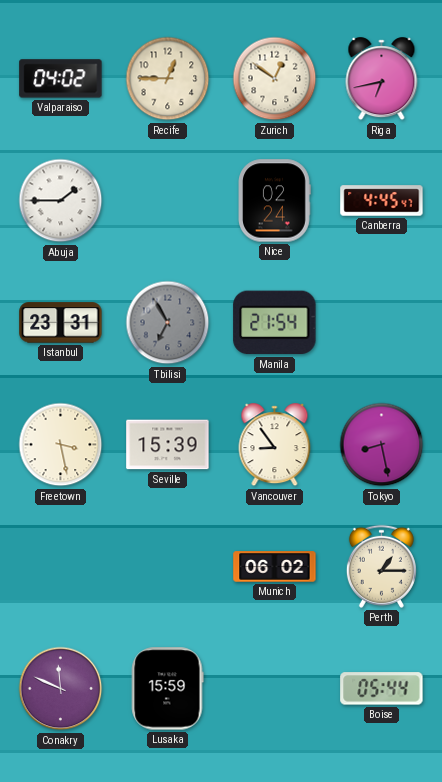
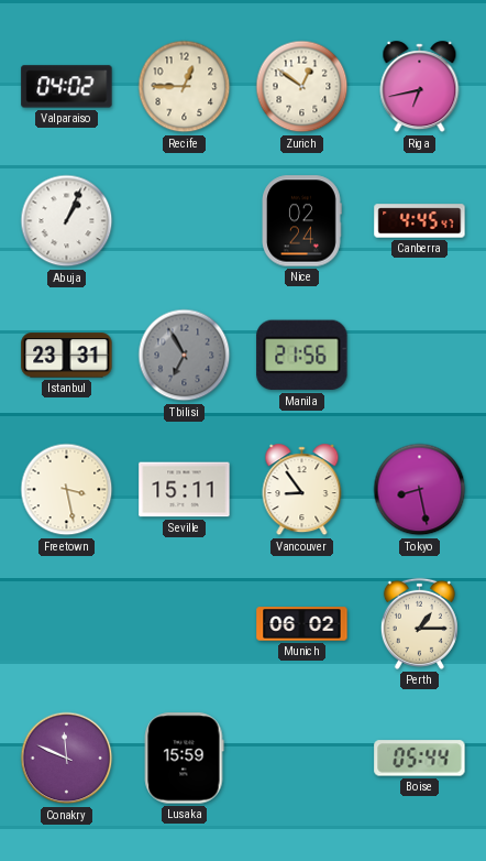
Abuja: 1:45 -> 1:04 (67, 221)
Manila: 21:54 -> 21:56 (302, 356)
Seville: 15:39 -> 15:11 (185, 490)
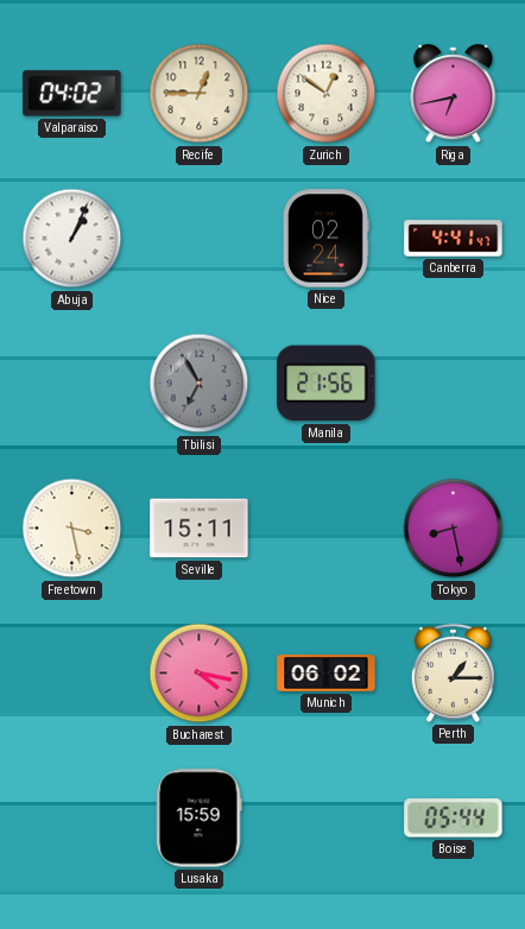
Canberra: 4:45 -> 4:41 (454, 239)
Istanbul: 23:31 -> none (67, 356)
Vancouver: 8:54 -> none (302, 490)
Bucharest: none -> 4:17 (200, 674)
Conakry: 11:49 -> none (67, 759)
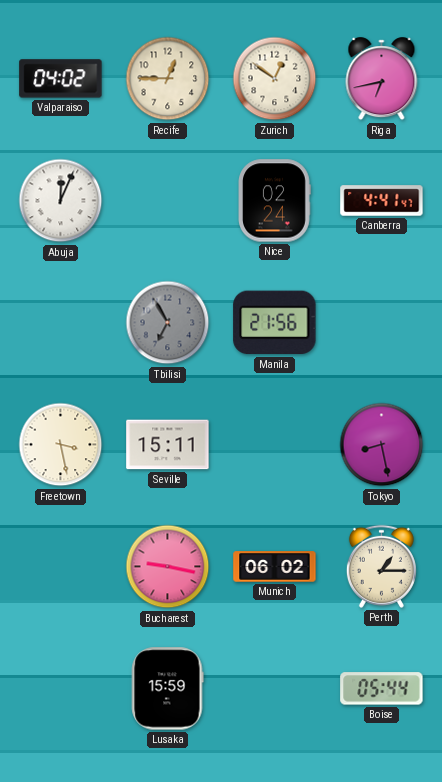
Abuja: 1:04 -> 12:04 (61, 201)
Bucharest: 4:17 -> 9:17 (168, 567)
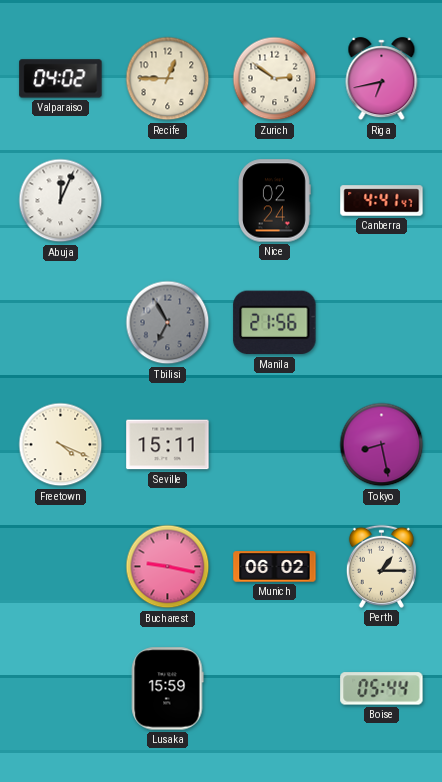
Zurich: 12:51 -> 2:51 (275, 79)
Freetown: 3:28 -> 4:19 (61, 445)
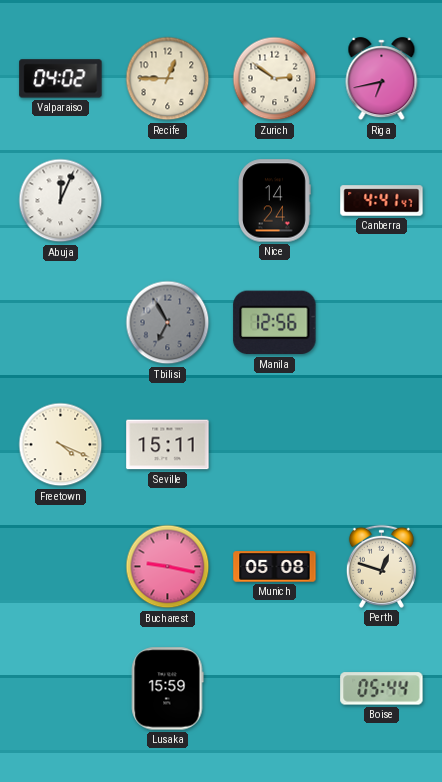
Nice: 02:24 -> 14:24 (274, 201)
Manila: 21:56 -> 12:56 (275, 323)
Tokyo: 8:28 -> none (382, 445)
Munich: 06:02 -> 05:08 (275, 567)
Perth: 1:15 -> 12:48 (381, 566)
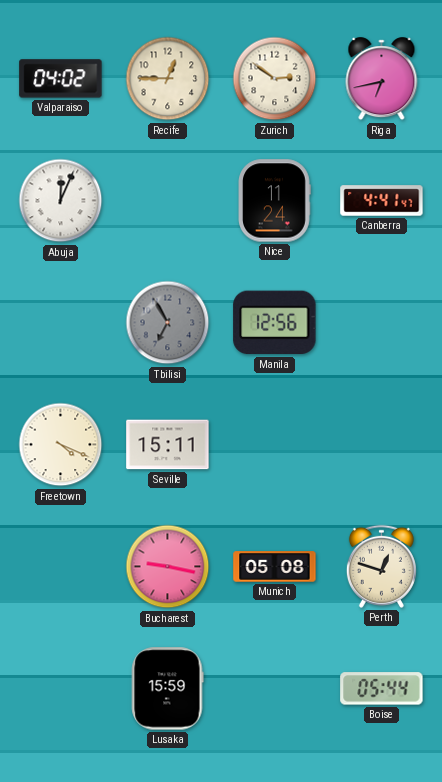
Nice: 14:24 -> 11:24 (274, 201)
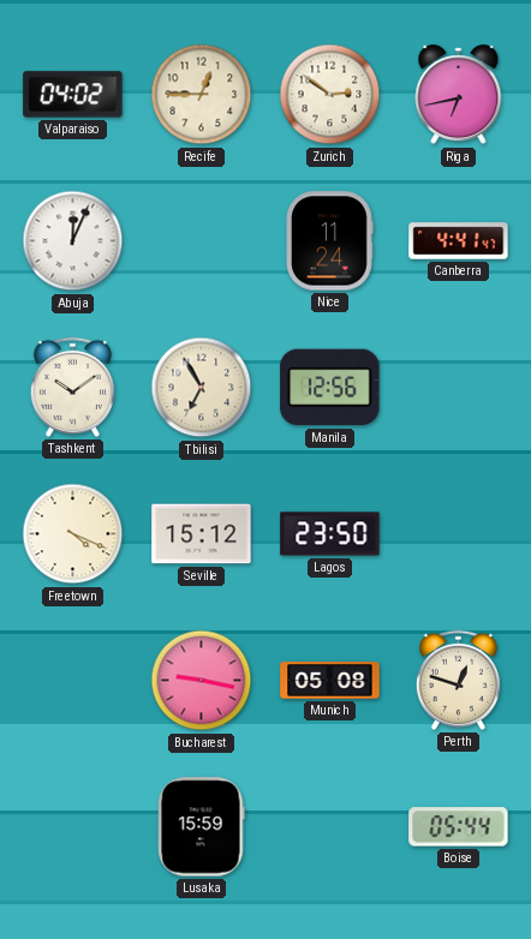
Tashkent: none -> 10:09 (72, 387)
Tbilisi dial: grey -> cream (202, 388)
Seville: 15:11 -> 15:12 (202, 534)
Lagos: none -> 23:50 (330, 534)
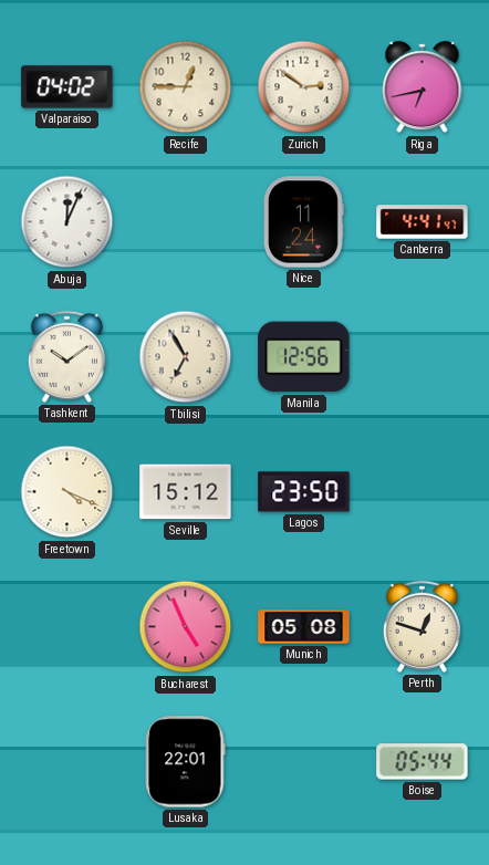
Bucharest: 9:17 -> 4:56 (186, 627)
Lusaka: 15:59 -> 22:01 (185, 762)
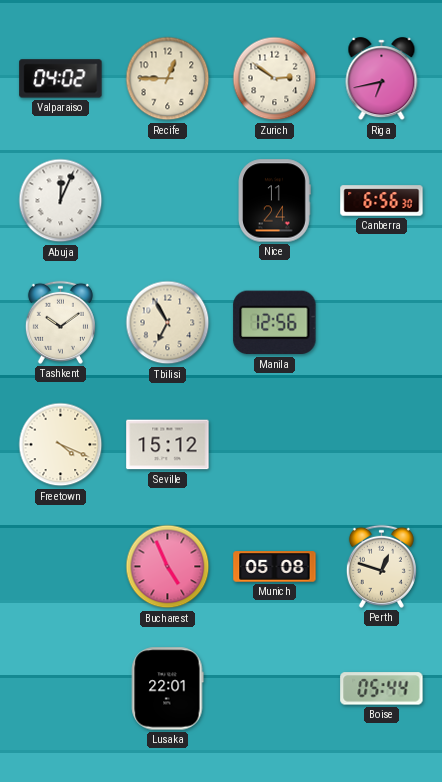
Canberra: 4:41 -> 6:56 (382, 201)
Lagos: 23:50 -> none (304, 492)
